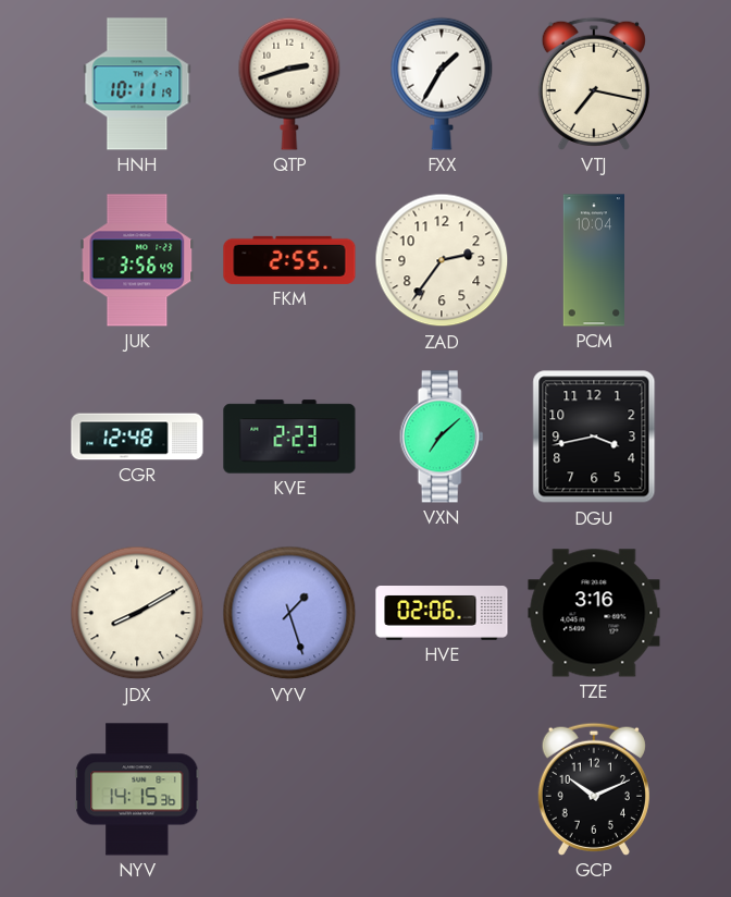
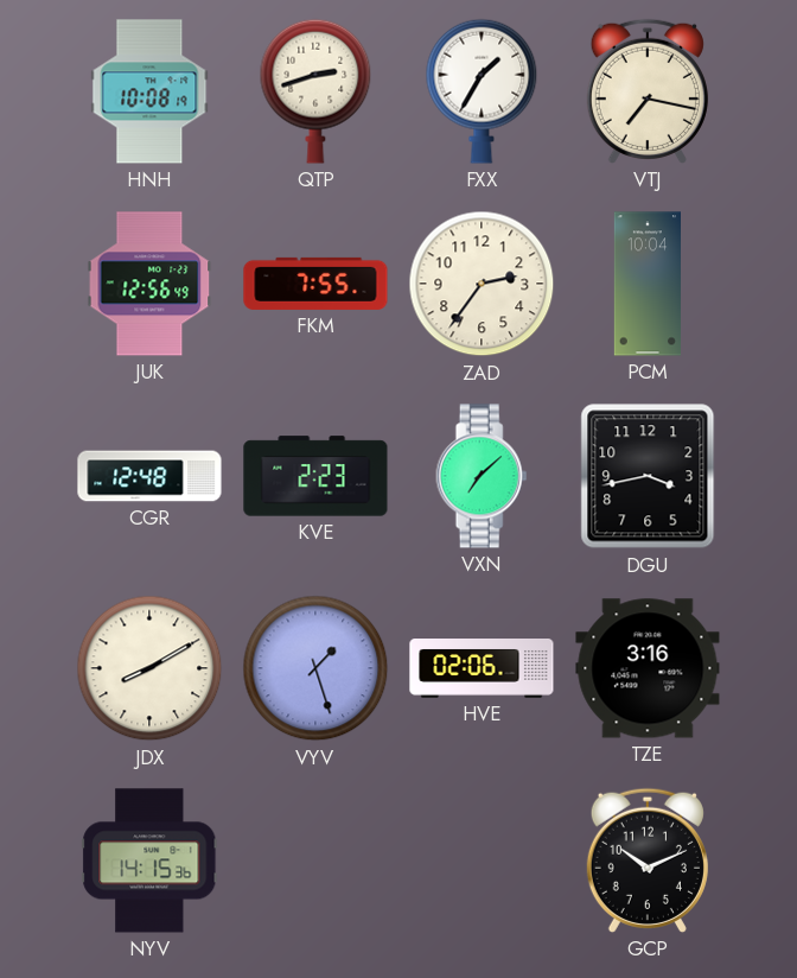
HNH: 10:11 -> 10:08 (149, 91)
JUK: 3:56 -> 12:56 (149, 284)
FKM: 2:55 -> 7:55 (315, 284)
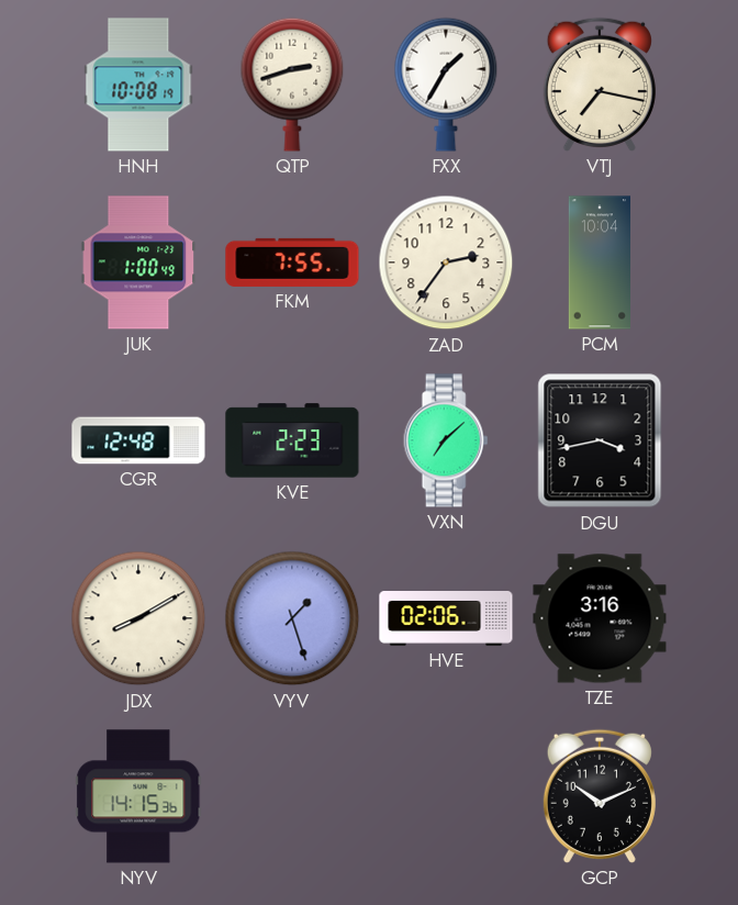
JUK: 12:56 -> 1:00 (138, 262)
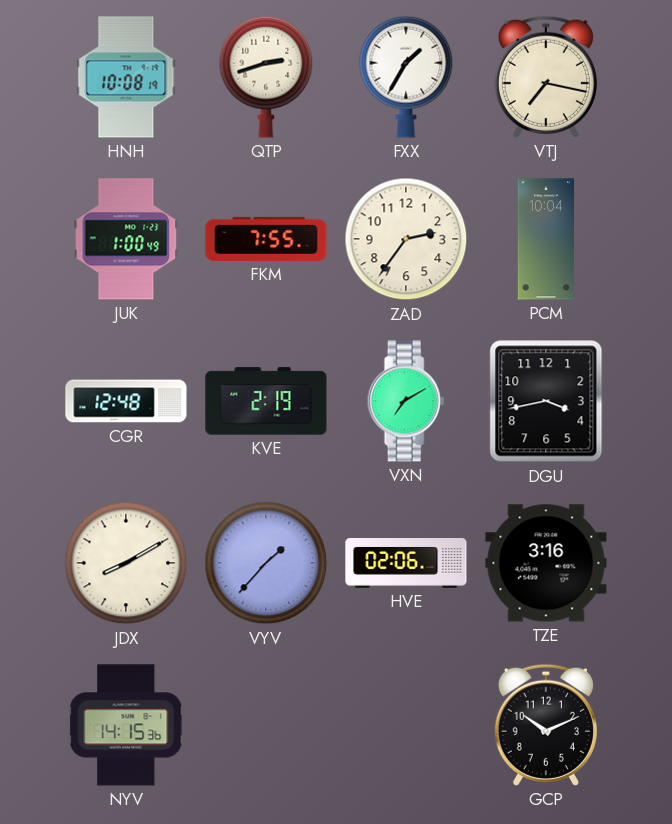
KVE: 2:23 -> 2:19 (266, 401)
VXN: 7:08 -> 7:10 (406, 401)
VYV: 1:27 -> 1:37 (266, 563)
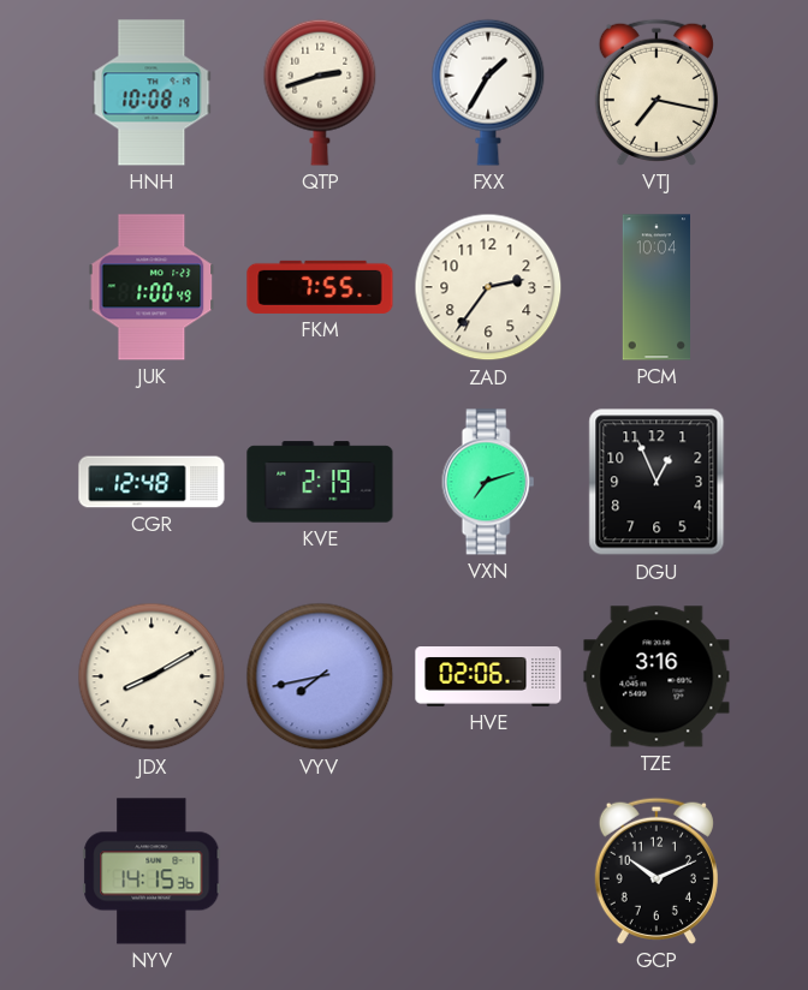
VXN: 7:10 -> 7:12 (488, 482)
DGU: 3:43 -> 12:56 (656, 482)
VYV: 1:37 -> 7:43 (320, 676)
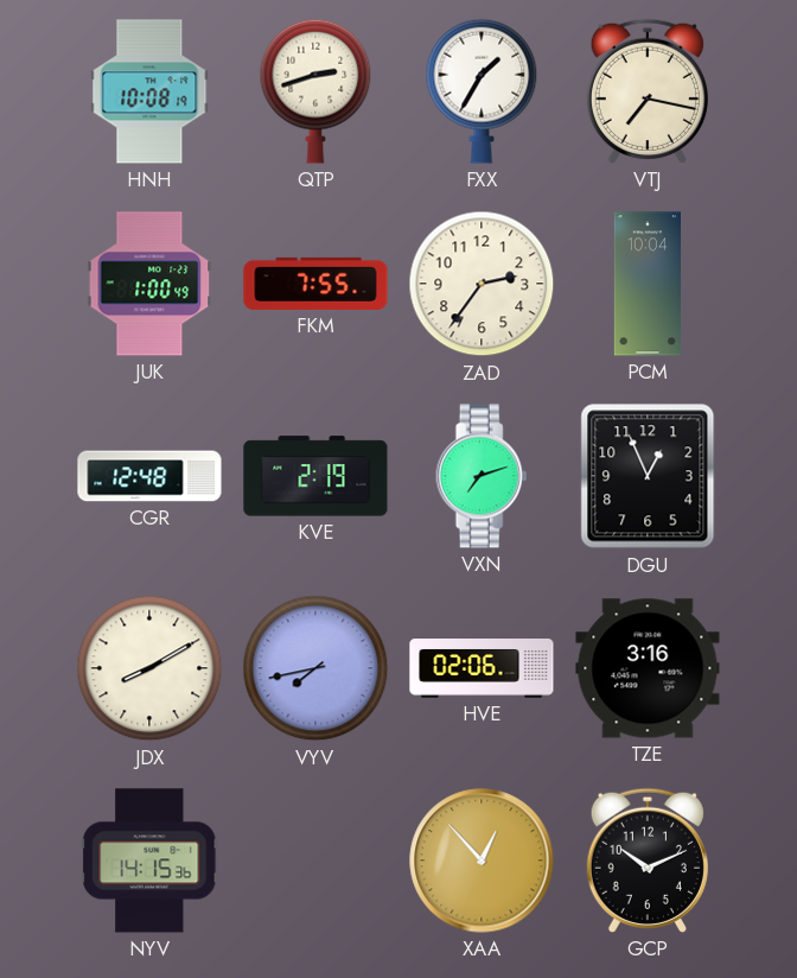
XAA: none -> 12:53 (482, 860)
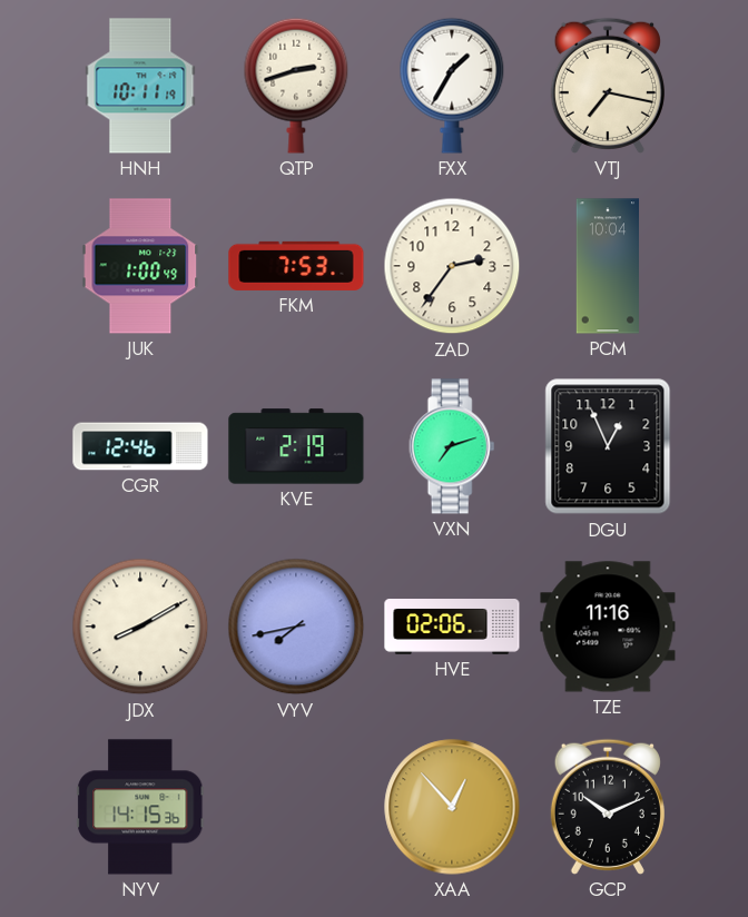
HNH: 10:08 -> 10:11 (140, 86)
FKM: 7:55 -> 7:53 (296, 266)
CGR: 12:48 -> 12:46 (140, 446)
TZE: 3:16 -> 11:16 (608, 627)
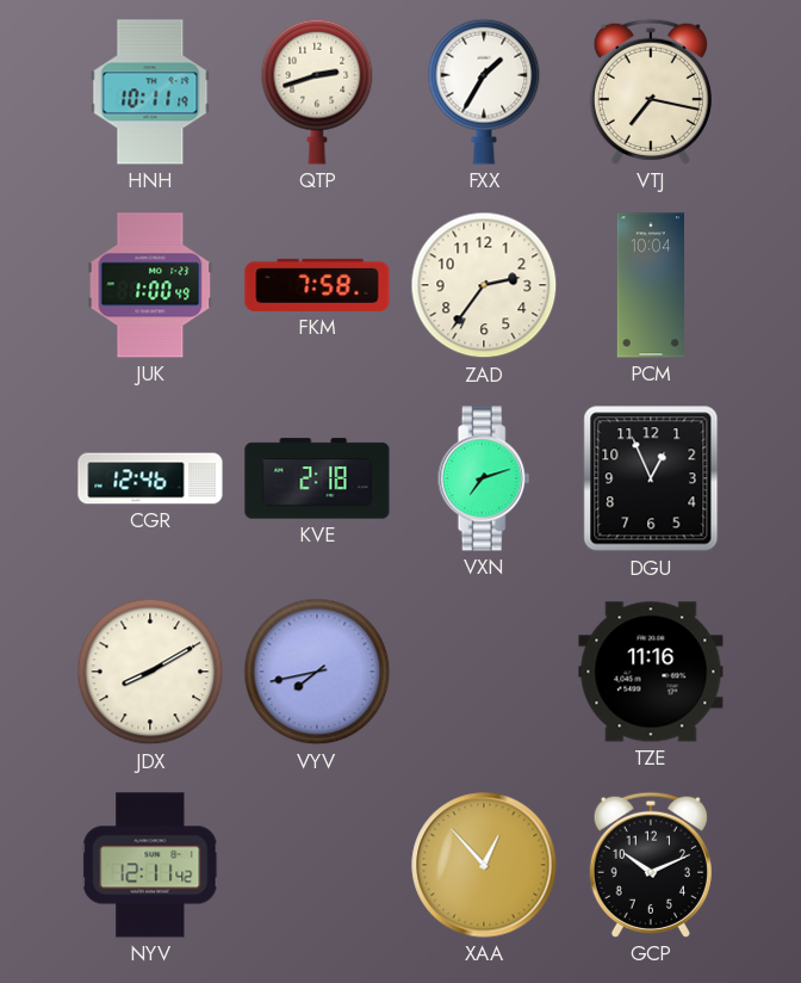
FKM: 7:53 -> 7:58 (317, 285)
KVE: 2:19 -> 2:18 (317, 478)
HVE: 02:06 -> none (452, 628)
NYV: 14:15 -> 12:11 (150, 865)
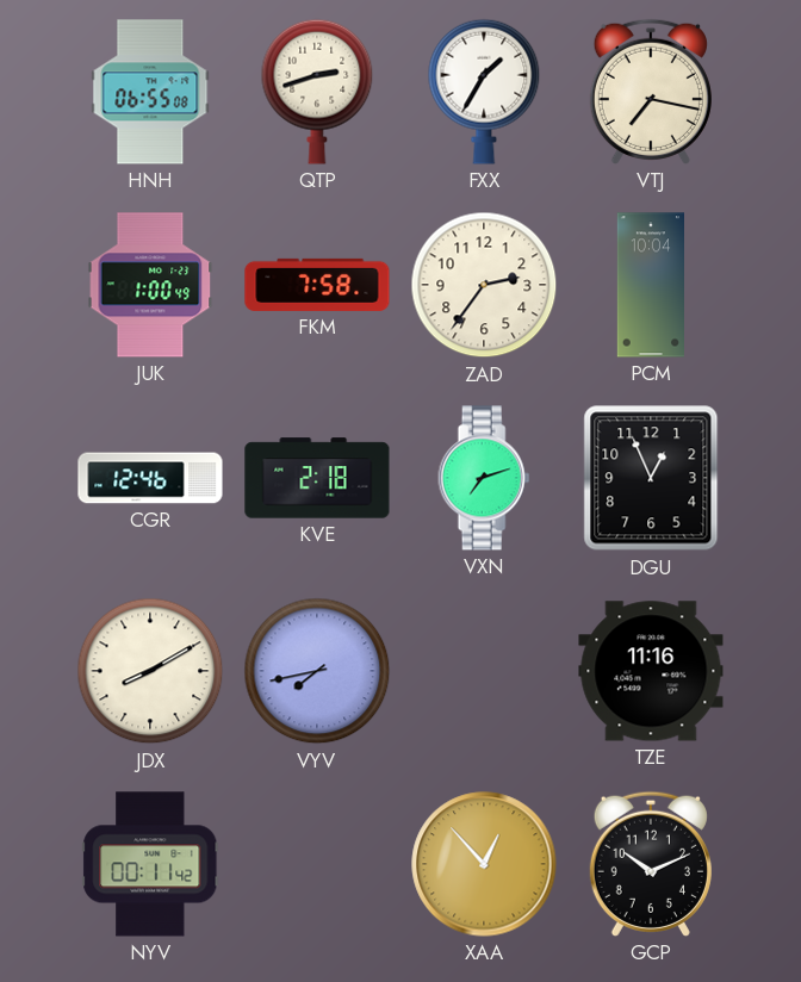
HNH: 10:11 -> 06:55 (150, 92)
NYV: 12:11 -> 00:11 (150, 864)
